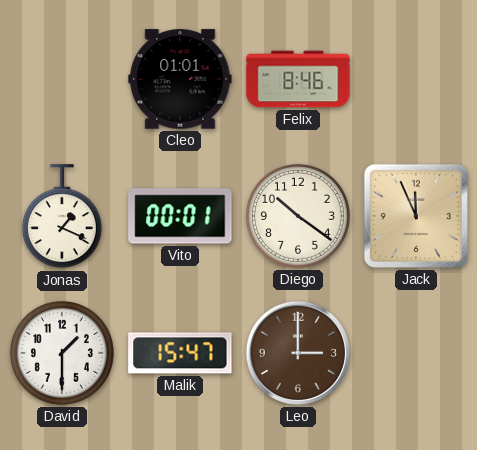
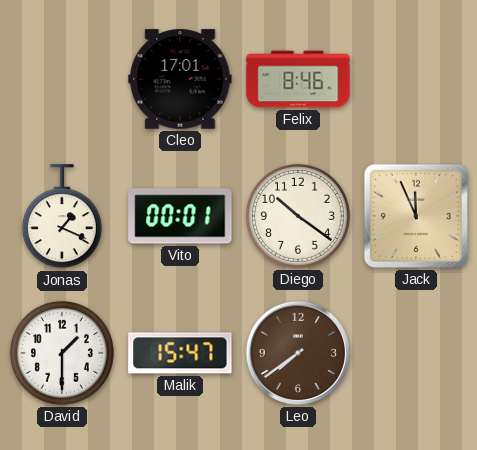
Cleo: 01:01 -> 17:01 (180, 79)
Leo: 3:00 -> 7:39 (298, 353)
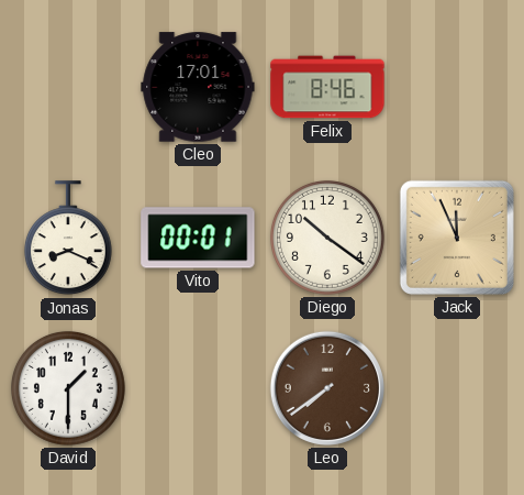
Jonas: 1:19 -> 8:19 (68, 239)
Malik: 15:47 -> none (180, 353)
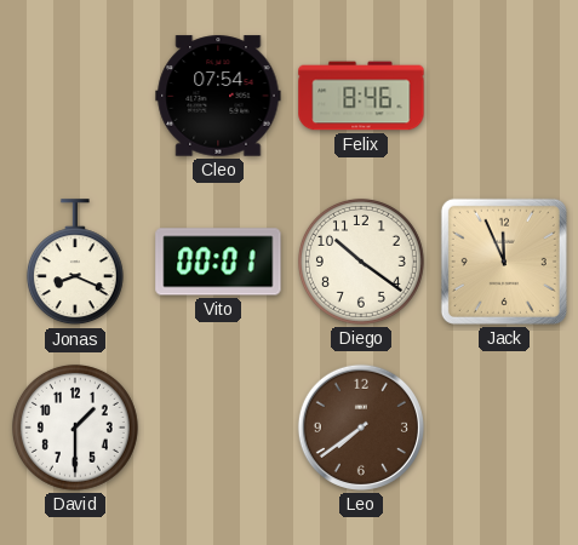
Cleo: 17:01 -> 07:54 (218, 96)
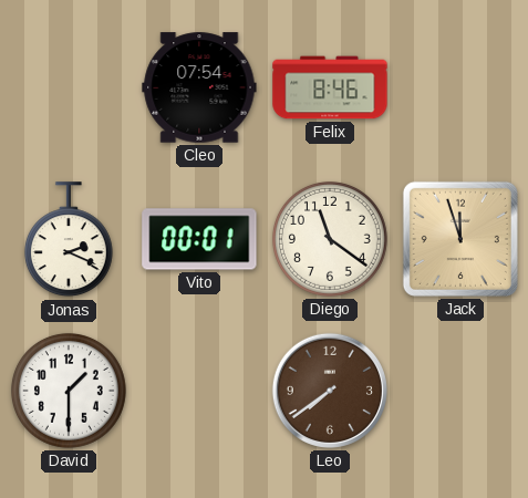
Jonas: 8:19 -> 2:19 (69, 240)
Diego: 10:21 -> 11:21 (330, 239)
Jack: 11:56 -> 11:57 (460, 239)
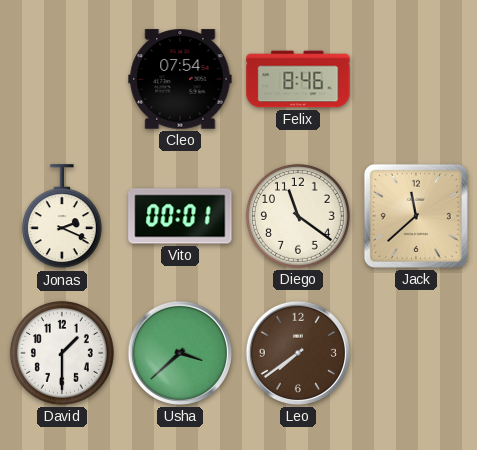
Jack: 11:57 -> 11:38 (416, 216)
Usha: none -> 3:38 (180, 353)
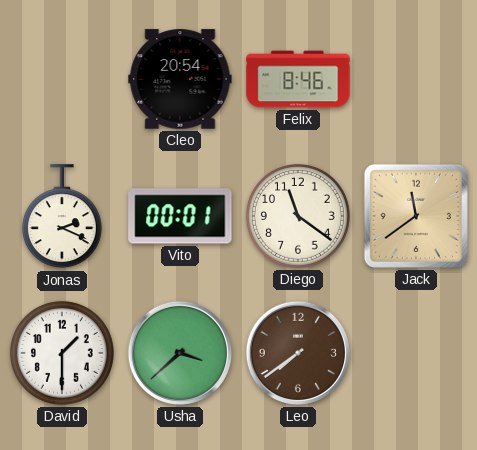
Cleo: 07:54 -> 20:54 (180, 79)
Jack: 11:38 -> 11:39 (416, 216)
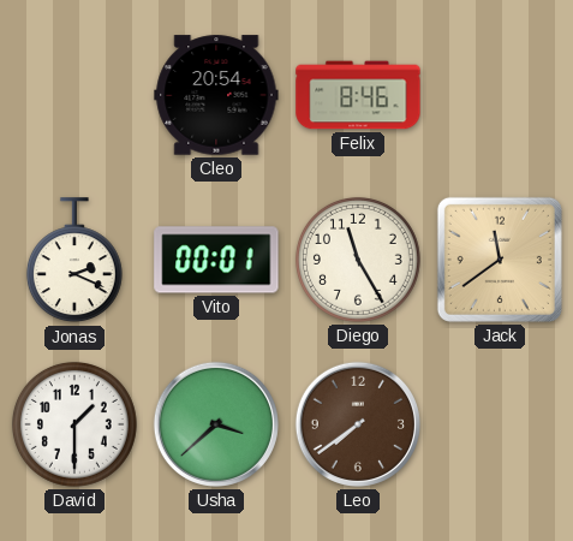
Diego: 11:21 -> 11:25 (358, 260)
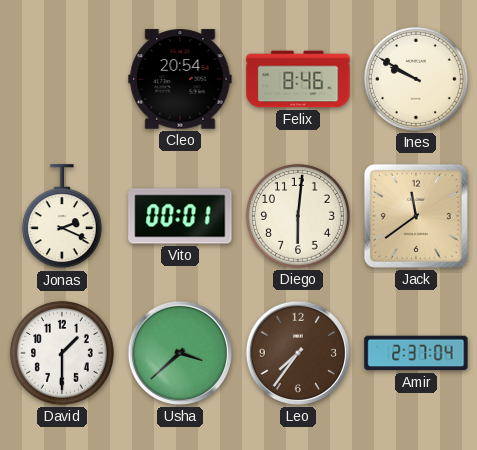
Ines: none -> 9:50 (416, 79)
Diego: 11:25 -> 6:01 (298, 216)
Leo: 7:39 -> 7:36 (298, 353)
Amir: none -> 2:37 (416, 353)
